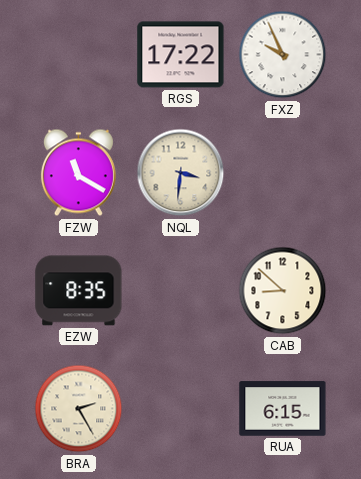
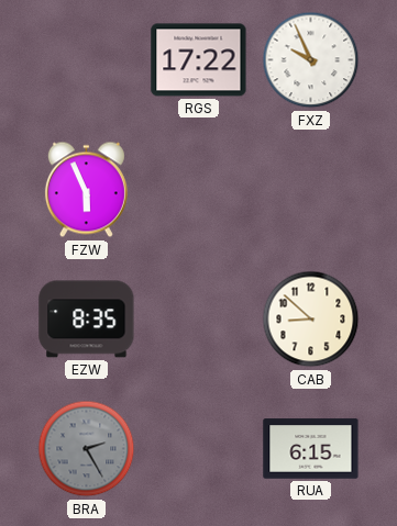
FZW: 11:20 -> 5:56 (86, 190)
NQL: 3:31 -> none (181, 173)
BRA dial: cream -> grey (87, 449)
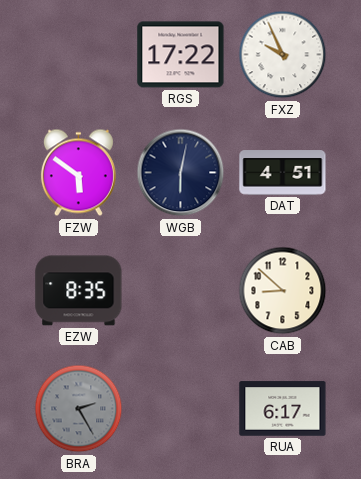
FZW: 5:56 -> 5:51 (78, 173)
WGB: none -> 6:02 (181, 173)
DAT: none -> 4:51 (283, 173)
RUA: 6:15 -> 6:17 (283, 409)
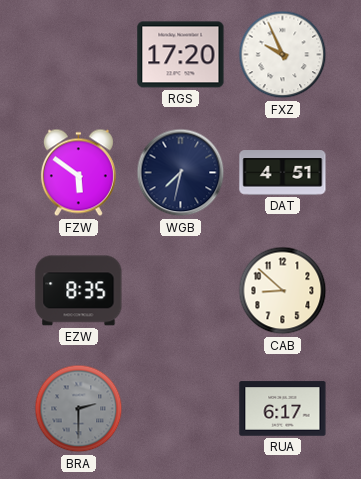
RGS: 17:22 -> 17:20 (181, 55)
WGB: 6:02 -> 7:32 (181, 173)
BRA: 2:25 -> 2:30 (79, 409)
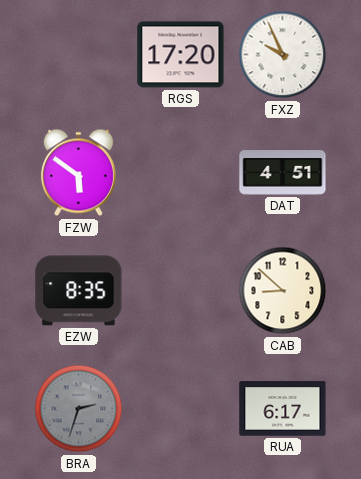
WGB: 7:32 -> none (181, 173)
BRA: 2:30 -> 2:33 (79, 409)
